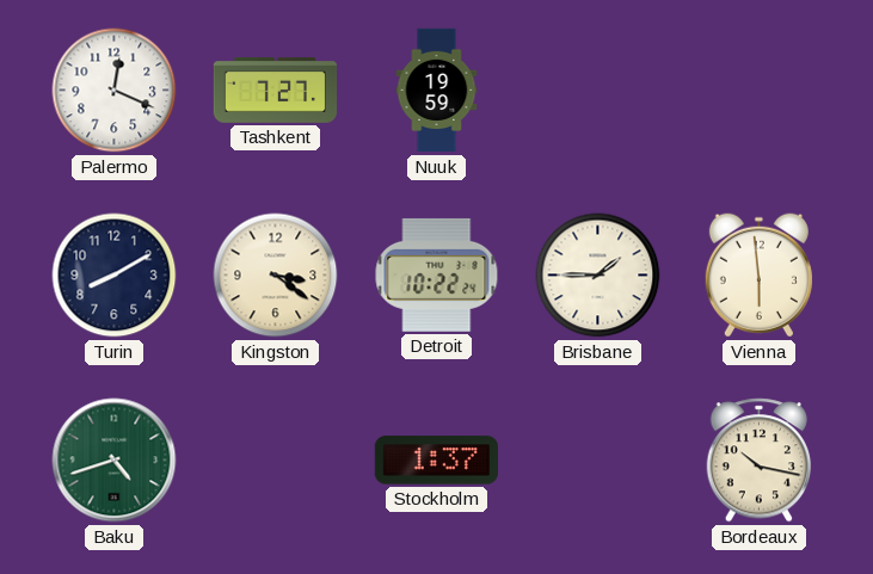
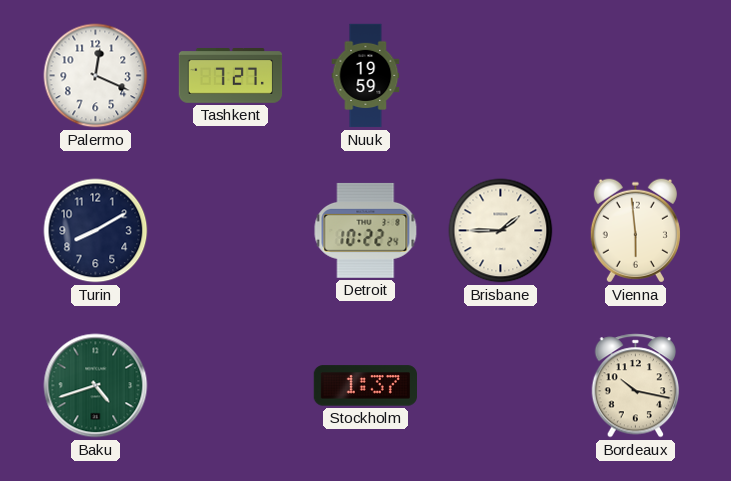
Kingston: 3:21 -> none (276, 276)
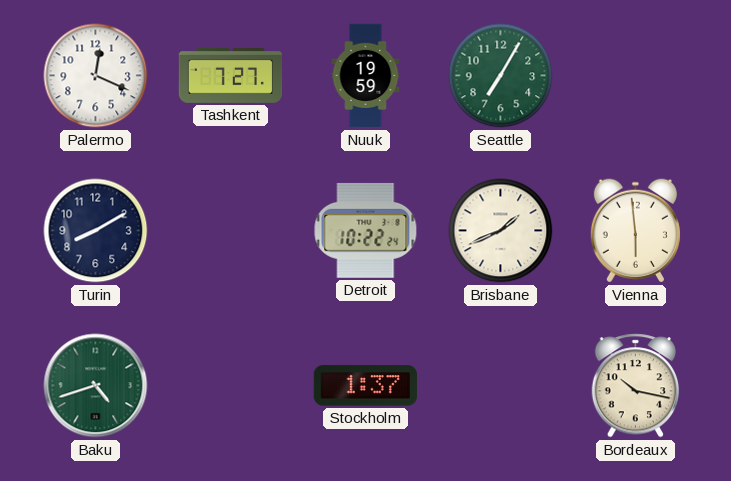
Seattle: none -> 7:05 (501, 76)
Brisbane: 1:45 -> 1:41 (501, 231)
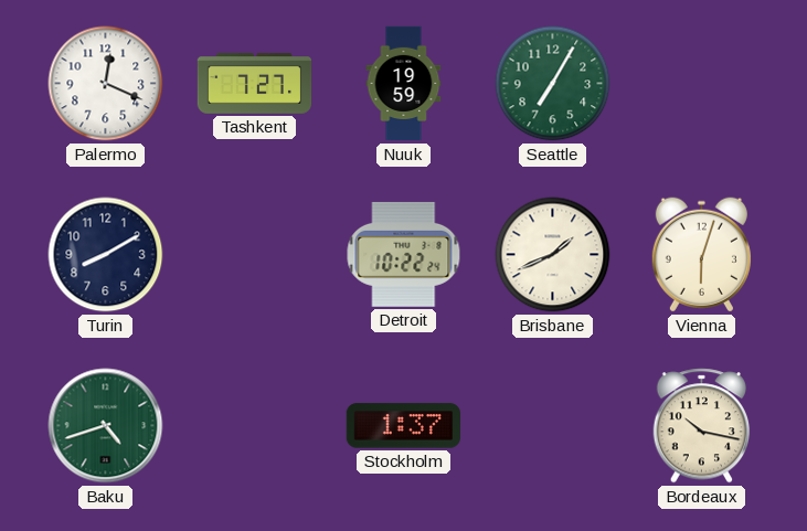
Vienna: 5:59 -> 6:03 (701, 255)
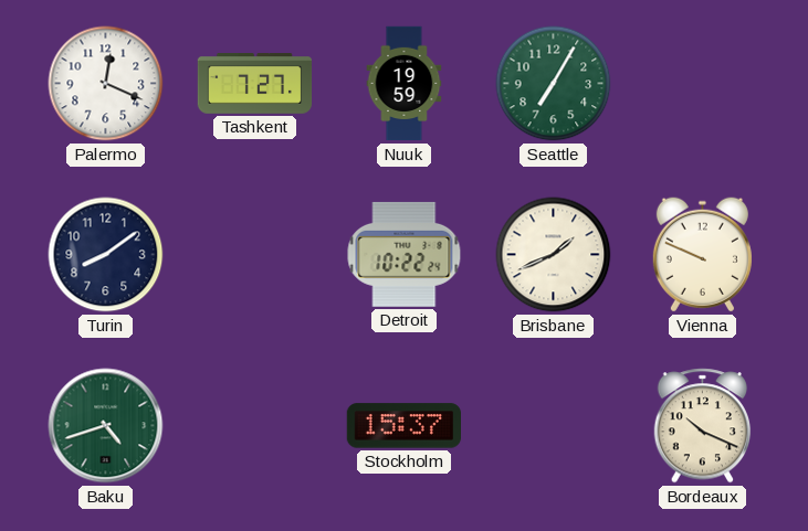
Turin: 8:10 -> 8:09 (106, 255)
Vienna: 6:03 -> 9:49 (702, 255)
Stockholm: 1:37 -> 15:37 (403, 426)
Bordeaux: 10:17 -> 10:19 (703, 426)
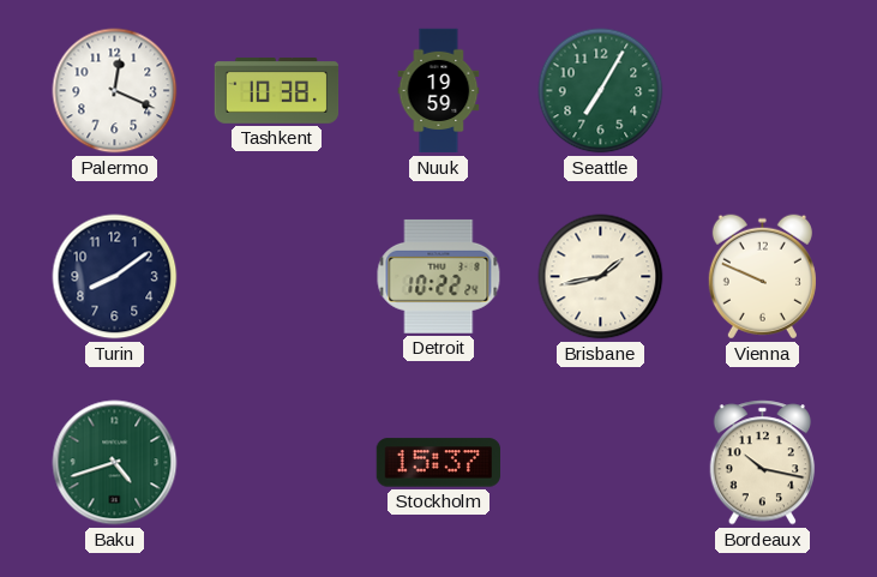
Tashkent: 7:27 -> 10:38 (277, 91)
Brisbane: 1:41 -> 1:43 (601, 277)
Bordeaux: 10:19 -> 10:17 (763, 463)
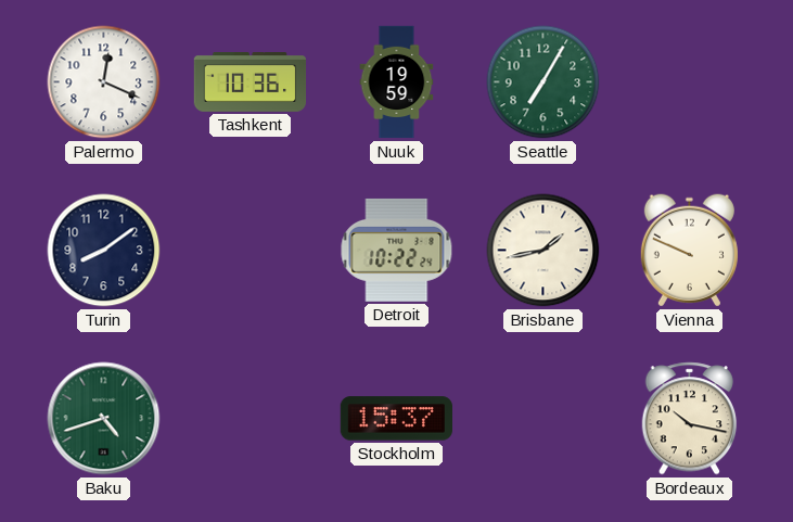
Tashkent: 10:38 -> 10:36 (251, 82)
